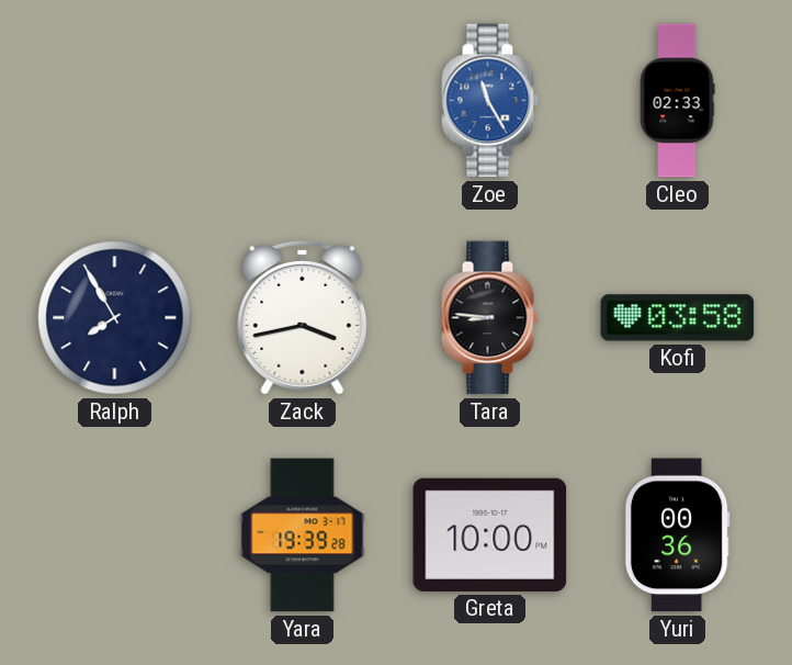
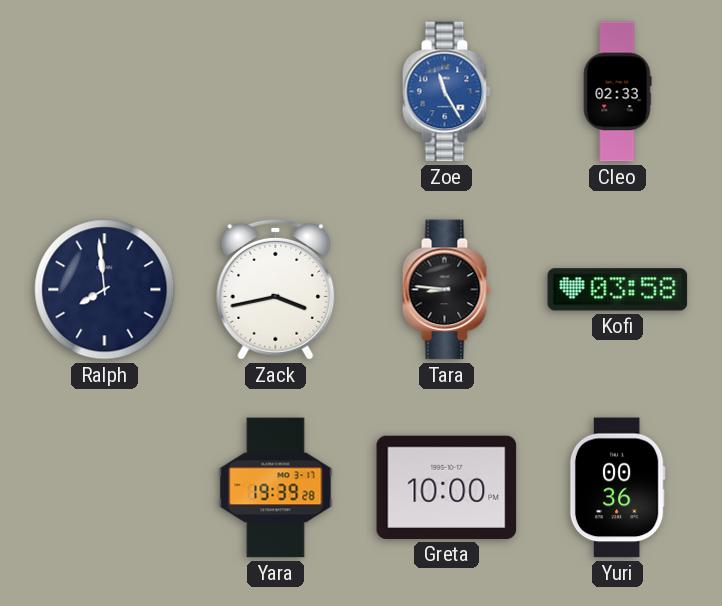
Ralph: 7:55 -> 7:59 (105, 290)
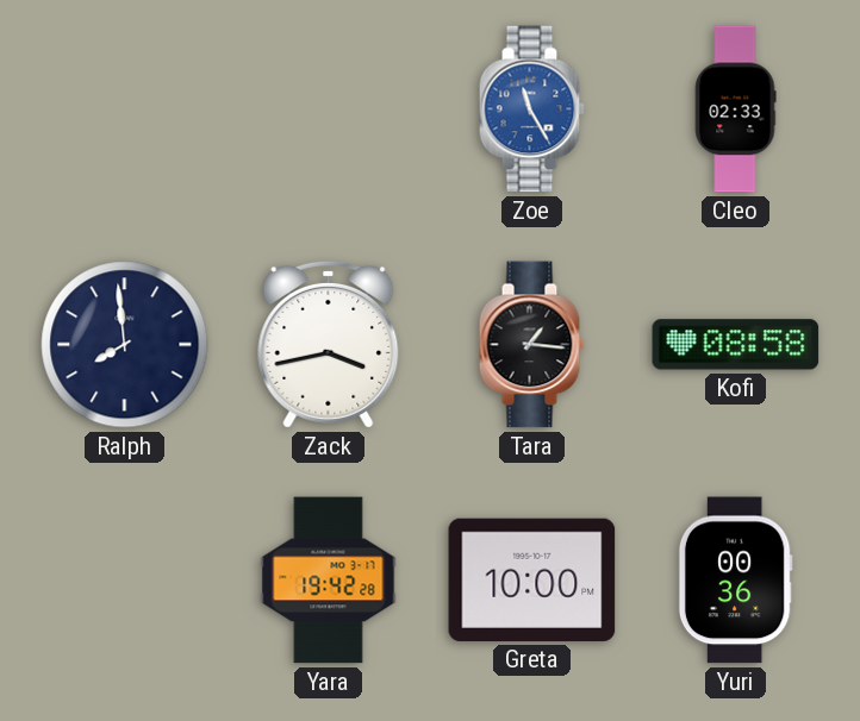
Tara: 8:46 -> 1:16 (531, 345)
Kofi: 03:58 -> 08:58 (736, 345)
Yara: 19:39 -> 19:42 (329, 581)
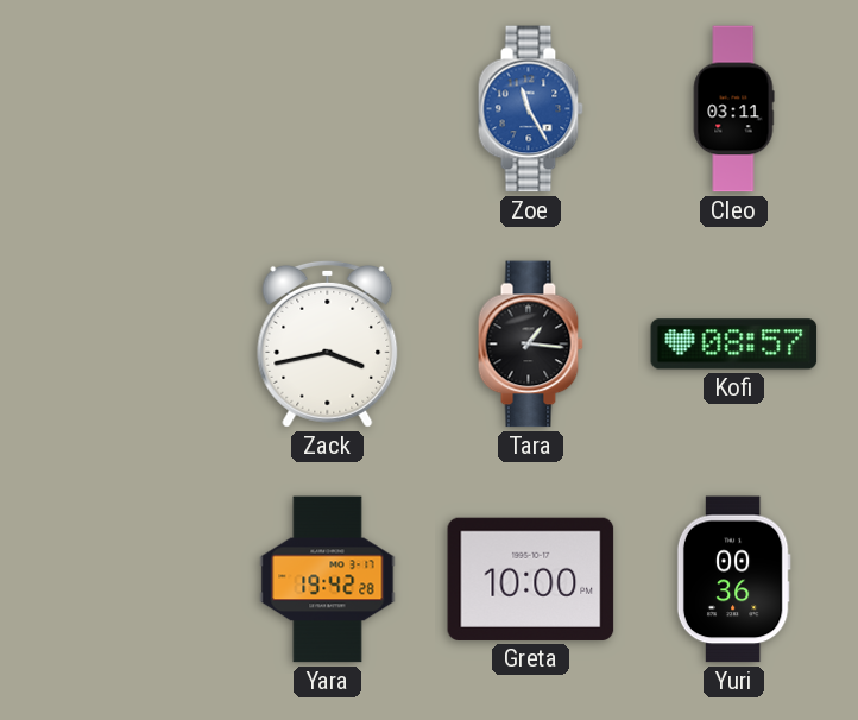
Cleo: 02:33 -> 03:11 (733, 109)
Ralph: 7:59 -> none (125, 345)
Kofi: 08:58 -> 08:57 (734, 345)
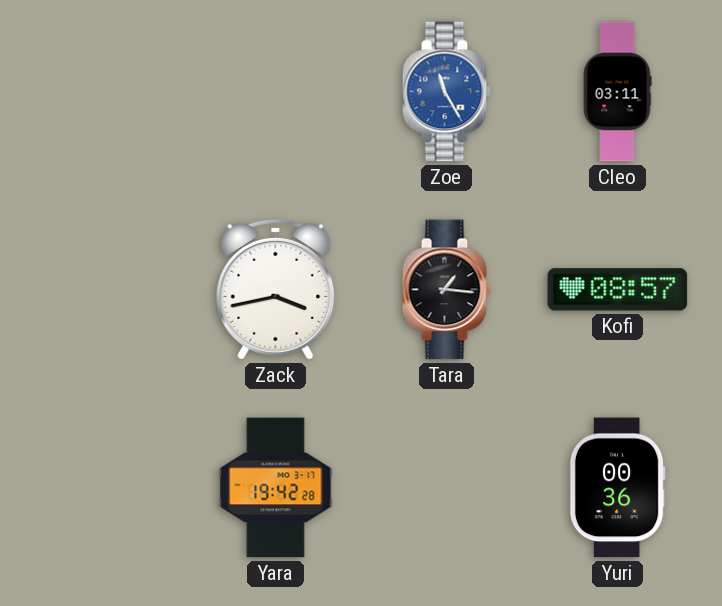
Greta: 10:00 -> none (531, 579)
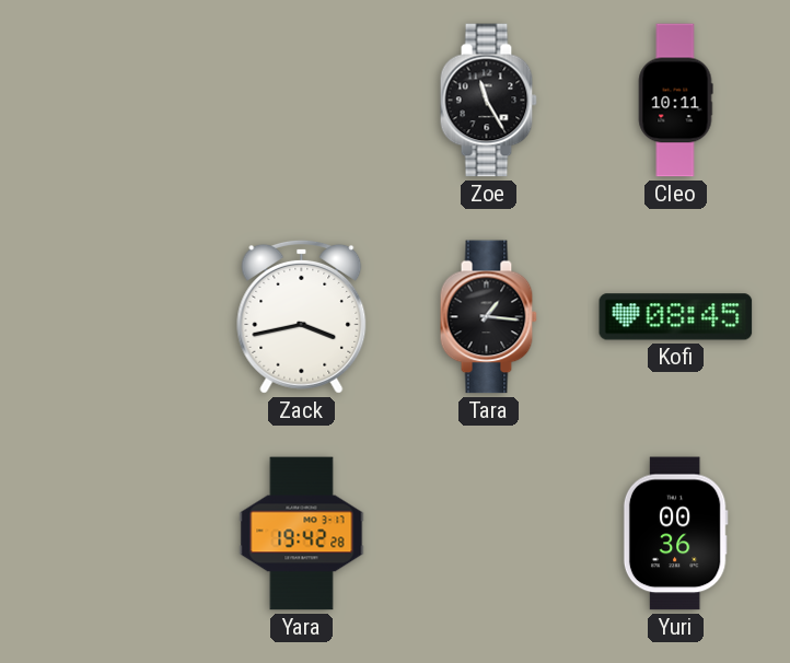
Zoe dial: blue -> black (488, 101)
Cleo: 03:11 -> 10:11 (675, 101)
Kofi: 08:57 -> 08:45 (676, 317)
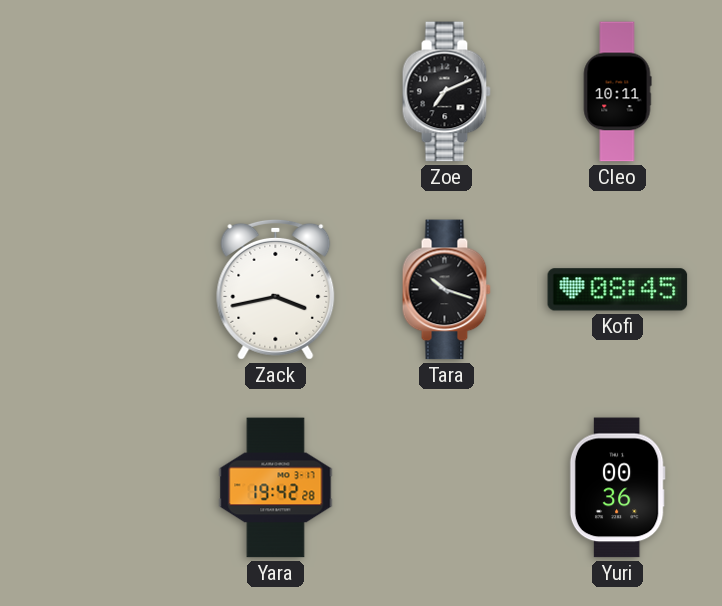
Zoe: 11:25 -> 7:11 (446, 92)
Tara: 1:16 -> 10:18 (446, 290)
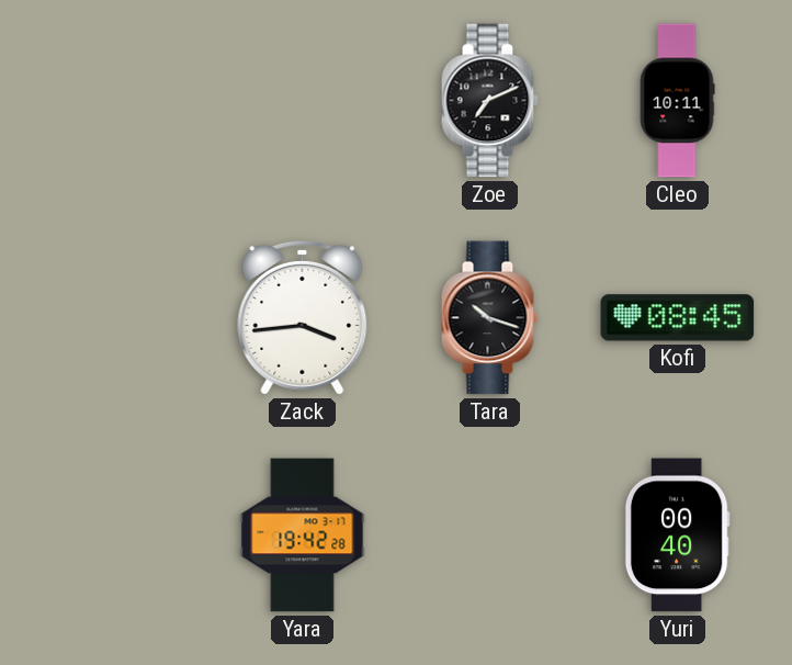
Zack: 3:43 -> 3:44 (303, 317)
Yuri: 00:36 -> 00:40 (677, 536)
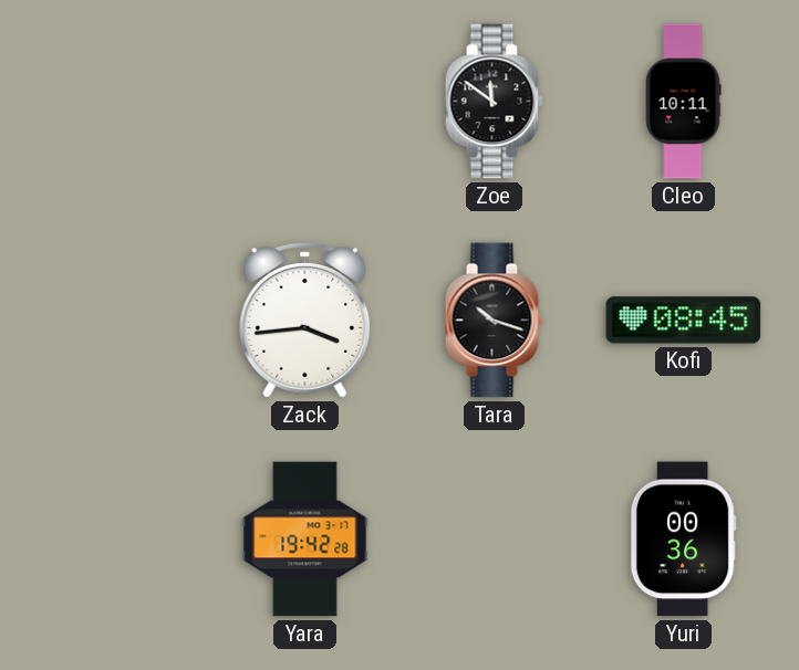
Zoe: 7:11 -> 11:51 (494, 102)
Yuri: 00:40 -> 00:36 (683, 540)
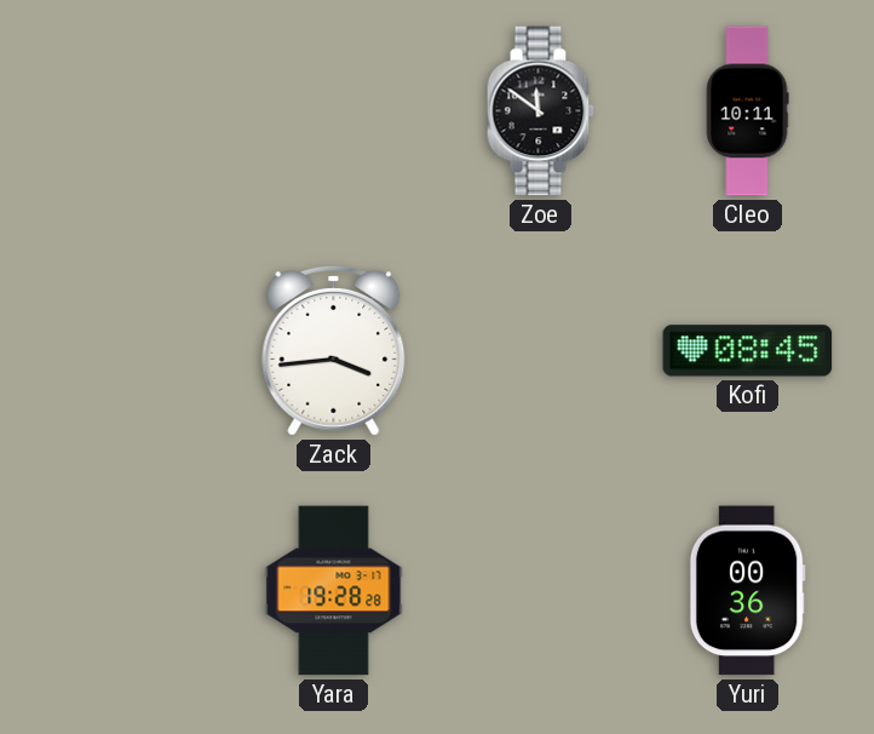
Tara: 10:18 -> none (494, 321)
Yara: 19:42 -> 19:28 (334, 591)
